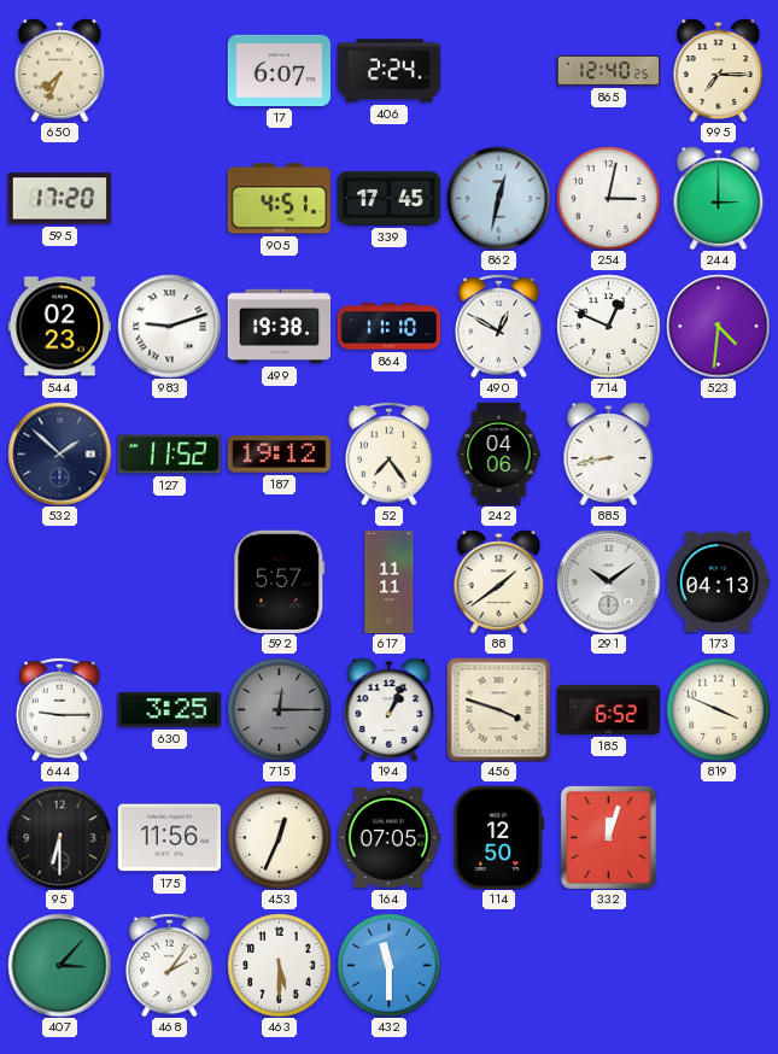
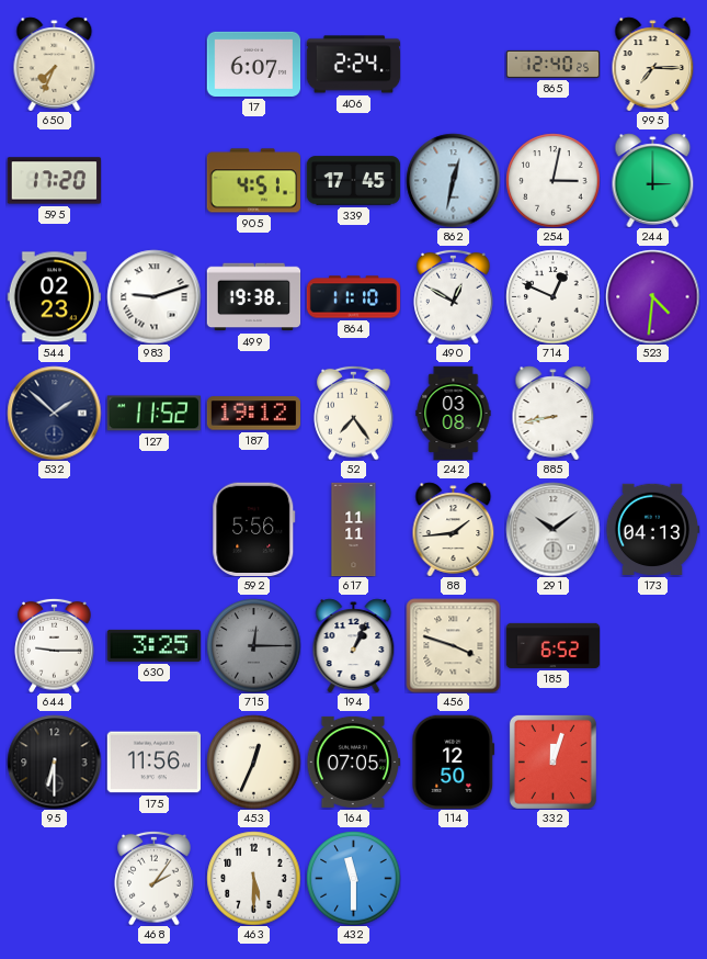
242: 04:06 -> 03:08 (454, 413)
592: 5:57 -> 5:56 (254, 529)
88: 1:39 -> 1:44 (454, 529)
819: 3:49 -> none (718, 709)
407: 3:07 -> none (59, 965)
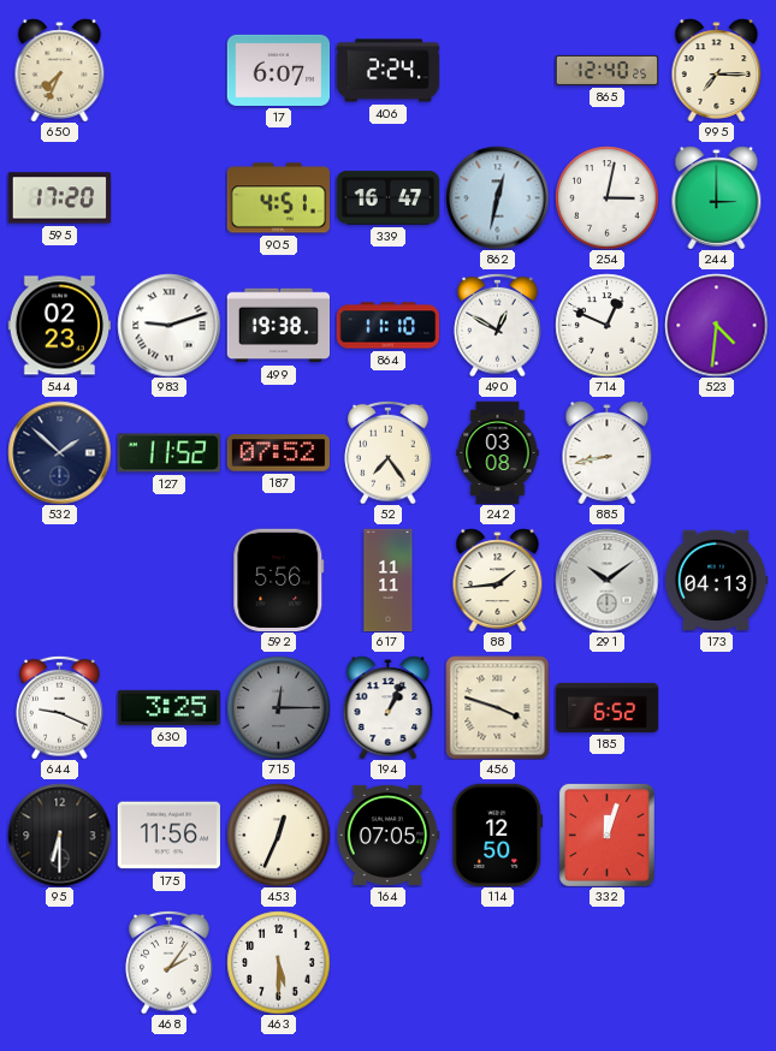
339: 17:45 -> 16:47 (387, 198)
187: 19:12 -> 07:52 (278, 453)
644: 9:15 -> 9:19 (60, 707)
432: 11:30 -> none (353, 878)
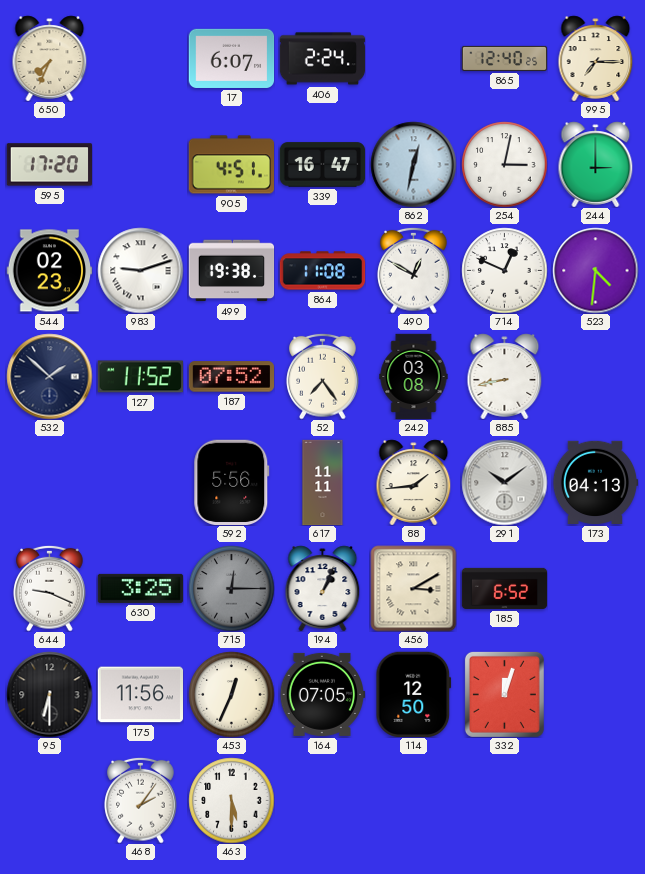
864: 11:10 -> 11:08 (322, 271)
456: 3:48 -> 3:10 (413, 588)
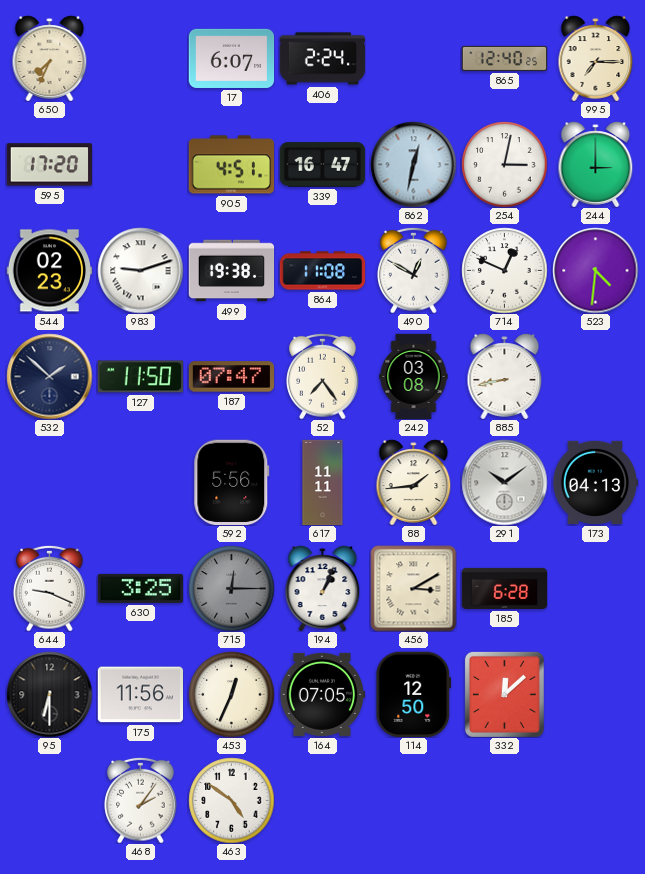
127: 11:52 -> 11:50 (140, 377)
187: 07:52 -> 07:47 (231, 377)
185: 6:52 -> 6:28 (504, 588)
332: 12:03 -> 12:08 (504, 694)
463: 5:30 -> 4:51 (231, 800)
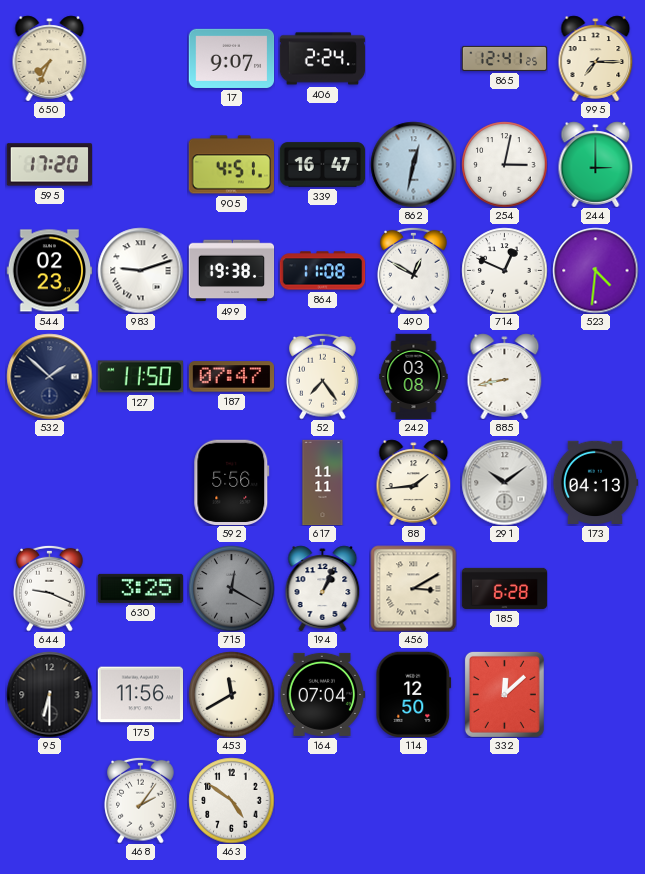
17: 6:07 -> 9:07 (231, 58)
865: 12:40 -> 12:41 (504, 58)
715: 12:15 -> 12:20 (231, 588)
453: 12:34 -> 11:40 (231, 694)
164: 07:05 -> 07:04 (322, 694)
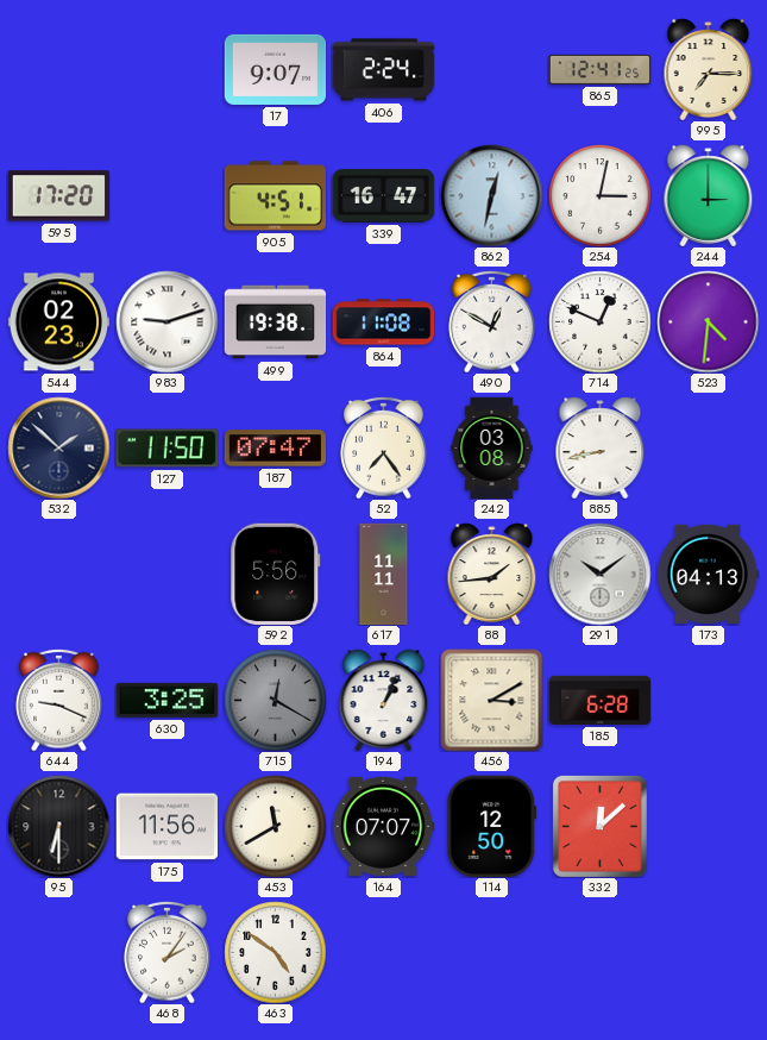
650: 7:34 -> none (50, 58)
164: 07:04 -> 07:07 (383, 826)
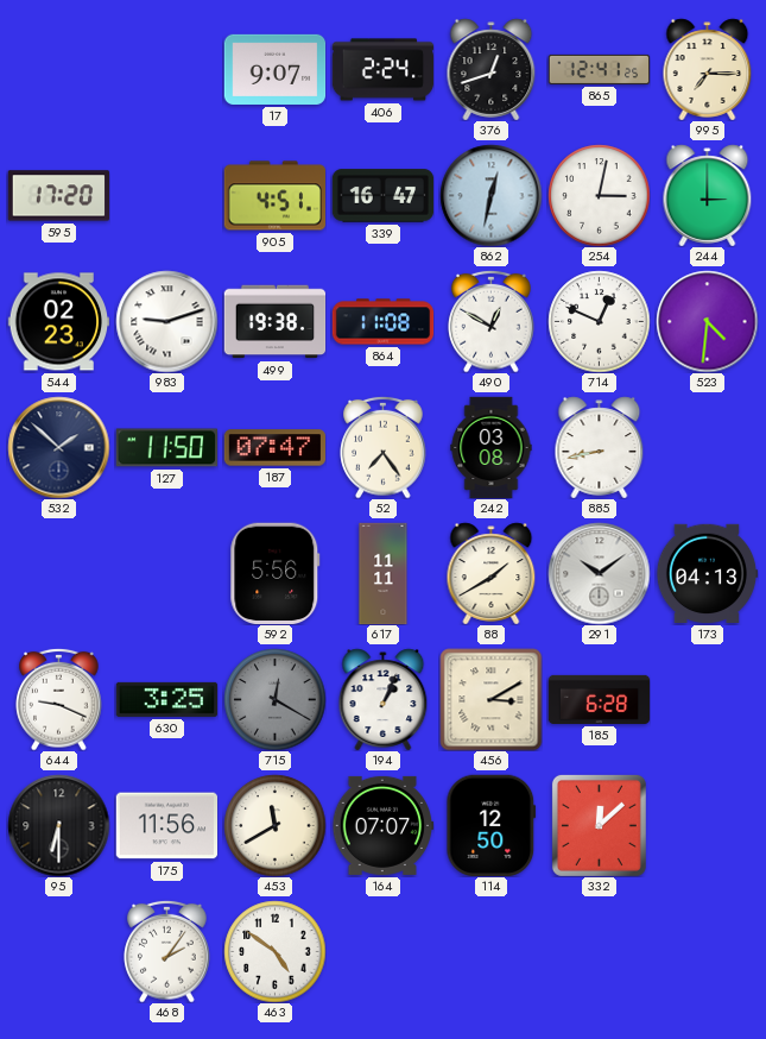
376: none -> 12:42 (492, 69)
88: 1:44 -> 1:40 (492, 573)
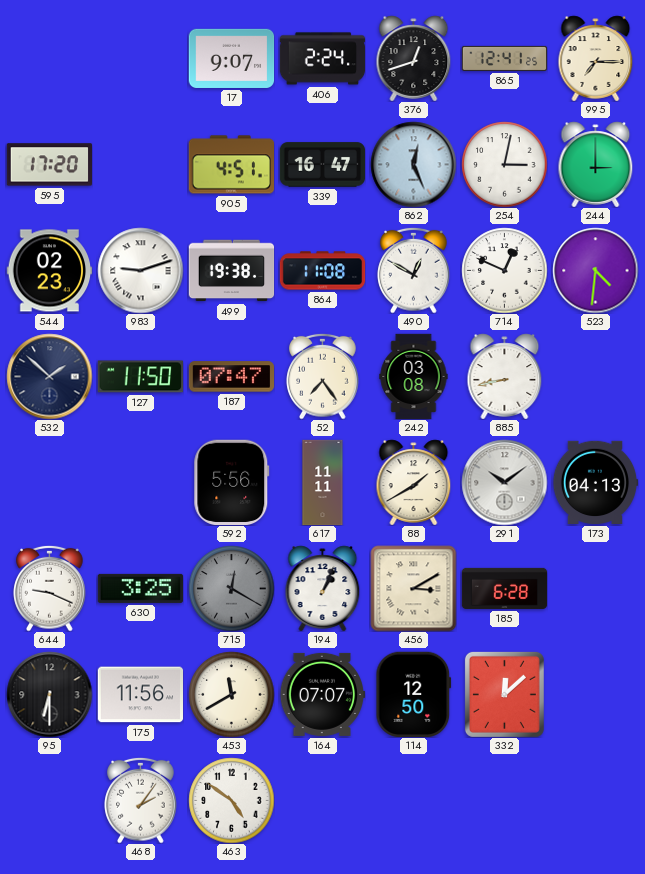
862: 12:32 -> 12:26 (413, 164)
